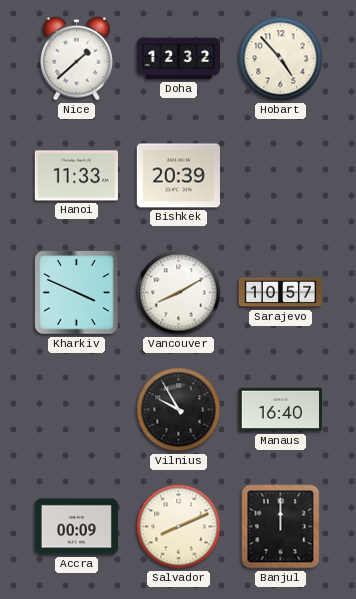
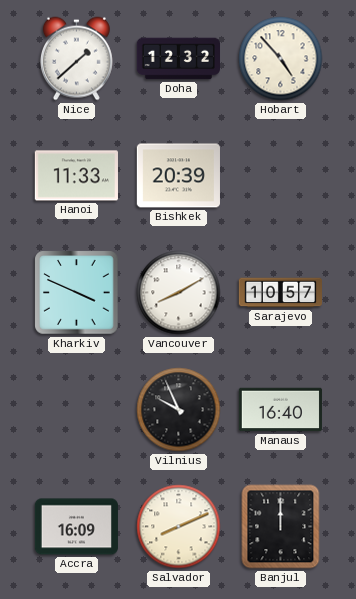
Vilnius: 9:55 -> 9:56 (179, 410)
Accra: 00:09 -> 16:09 (76, 527)
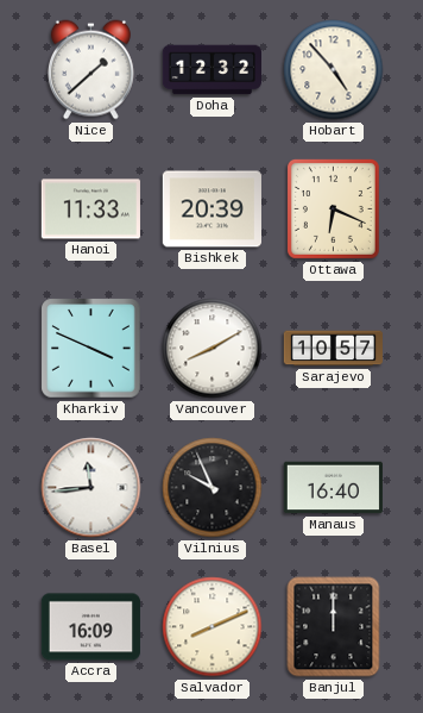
Ottawa: none -> 6:19 (333, 208)
Basel: none -> 11:44 (91, 488)
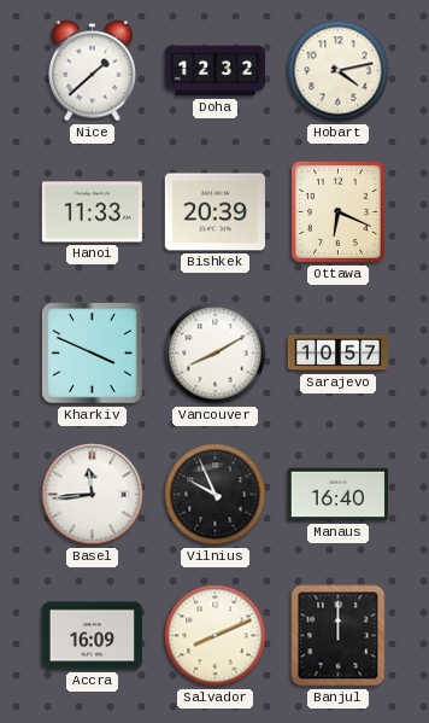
Hobart: 4:53 -> 4:13 (339, 71)
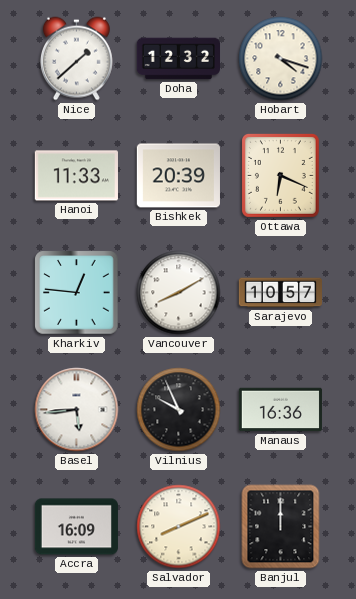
Hobart: 4:13 -> 4:18 (281, 59)
Kharkiv: 3:49 -> 12:46 (77, 293)
Basel: 11:44 -> 5:44 (77, 410)
Manaus: 16:40 -> 16:36 (280, 410)
